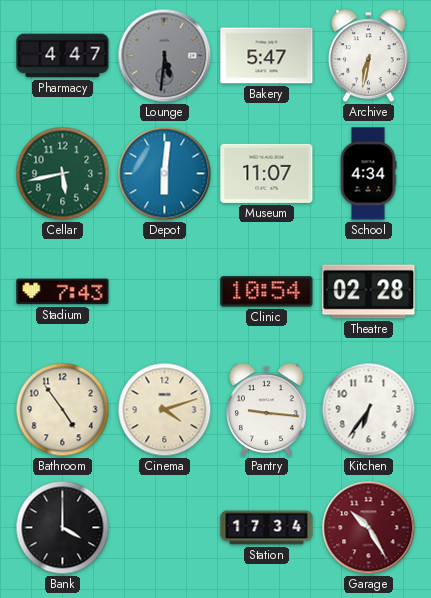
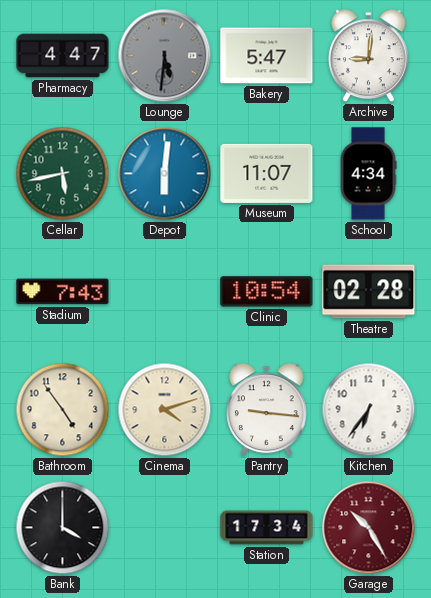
Archive: 6:32 -> 9:01 (369, 56)
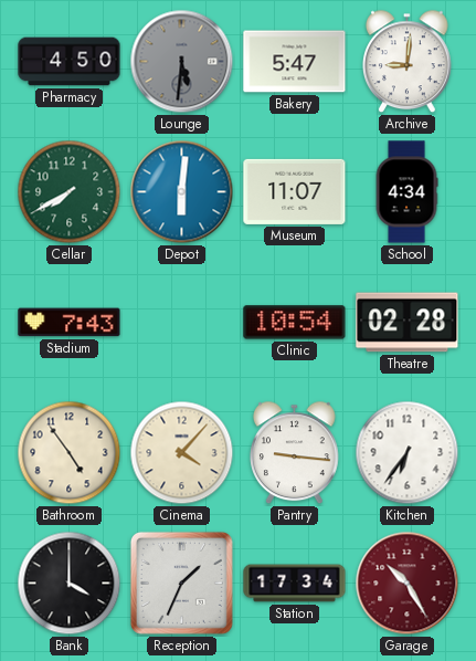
Pharmacy: 4:47 -> 4:50 (70, 62)
Cellar: 5:43 -> 7:40 (70, 192)
Cinema: 4:12 -> 4:07 (182, 453)
Reception: none -> 1:34 (181, 583)
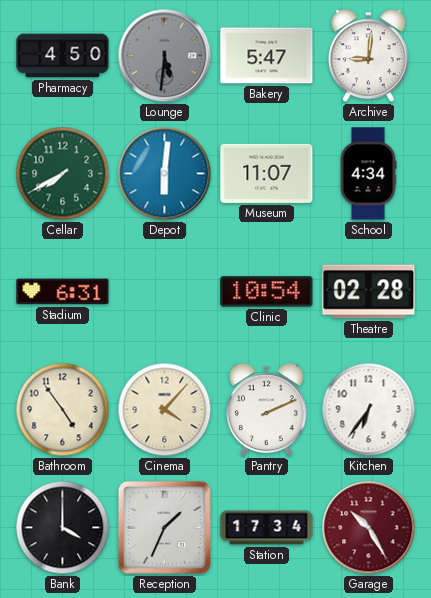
Stadium: 7:43 -> 6:31 (63, 292)
Pantry: 9:16 -> 2:11 (267, 410)
